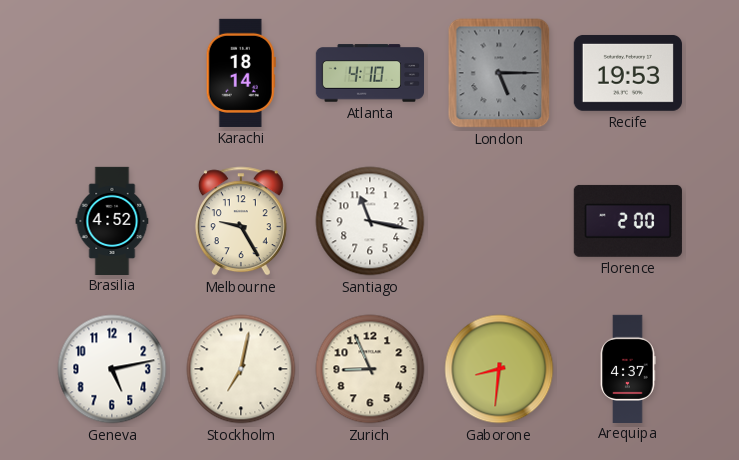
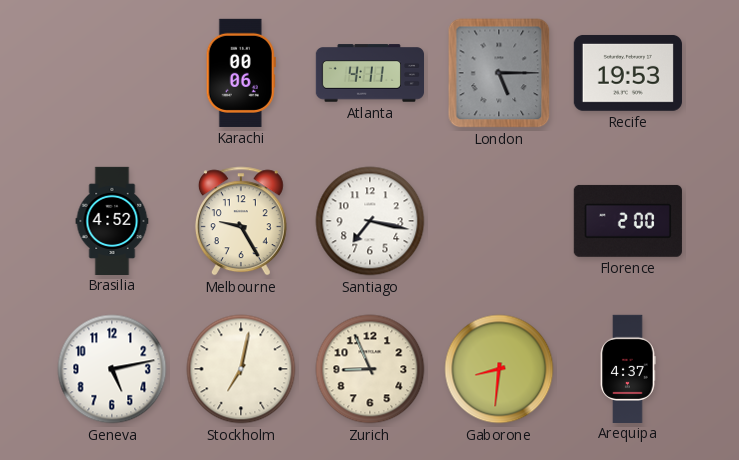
Karachi: 18:14 -> 00:06 (241, 73)
Atlanta: 4:10 -> 4:11 (369, 73)
Santiago: 11:17 -> 7:17 (370, 221)
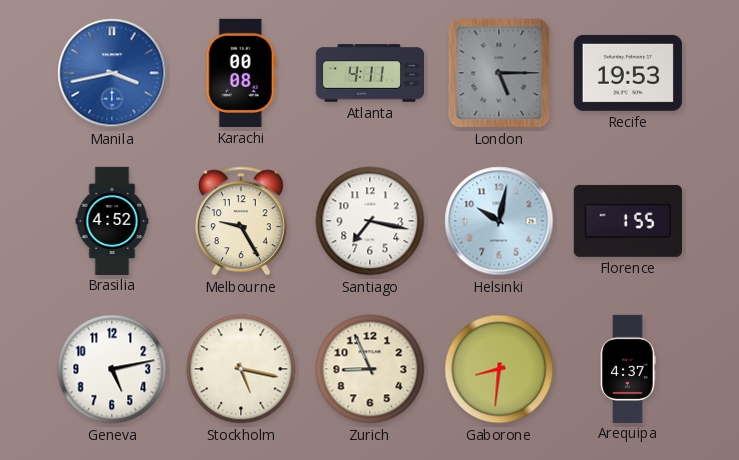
Manila: none -> 3:43 (112, 73)
Karachi: 00:06 -> 00:08 (241, 73)
Helsinki: none -> 10:02 (499, 221)
Florence: 2:00 -> 1:55 (628, 221)
Stockholm: 7:02 -> 5:17 (241, 369)
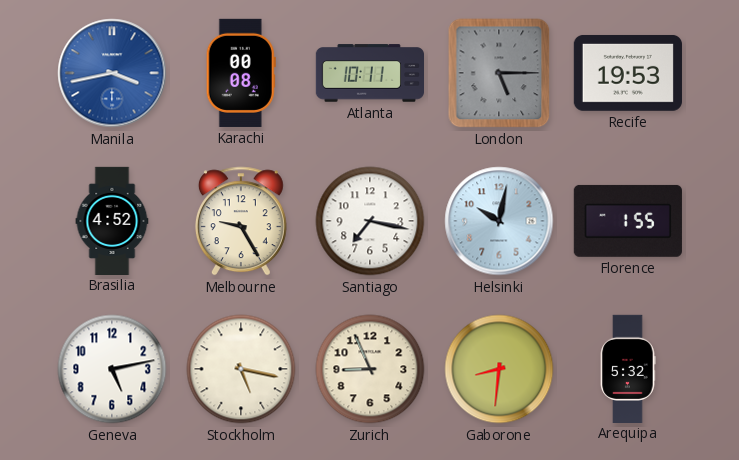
Atlanta: 4:11 -> 10:11 (369, 73)
Arequipa: 4:37 -> 5:32 (628, 368)
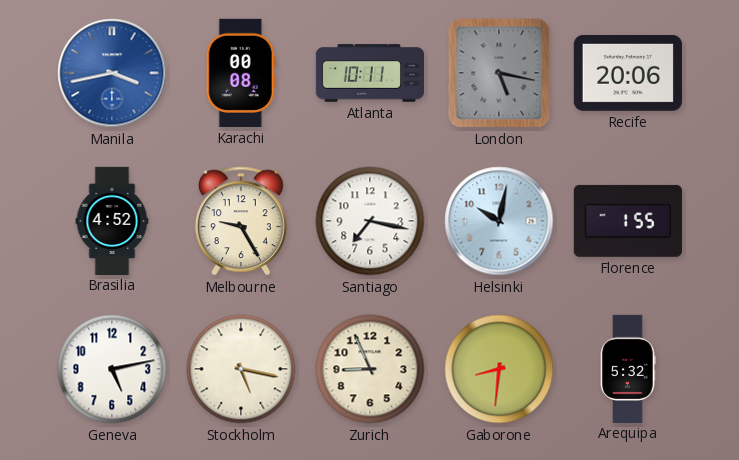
London: 5:15 -> 5:17 (499, 73)
Recife: 19:53 -> 20:06 (628, 73)
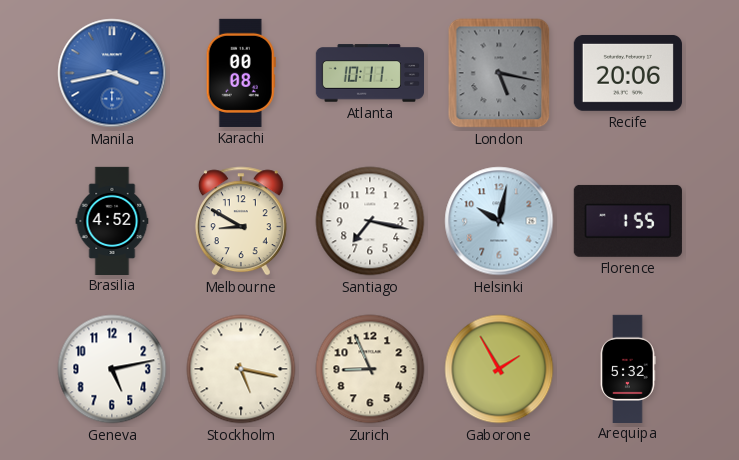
Melbourne: 9:25 -> 8:50 (241, 221)
Gaborone: 8:31 -> 1:55 (499, 369)
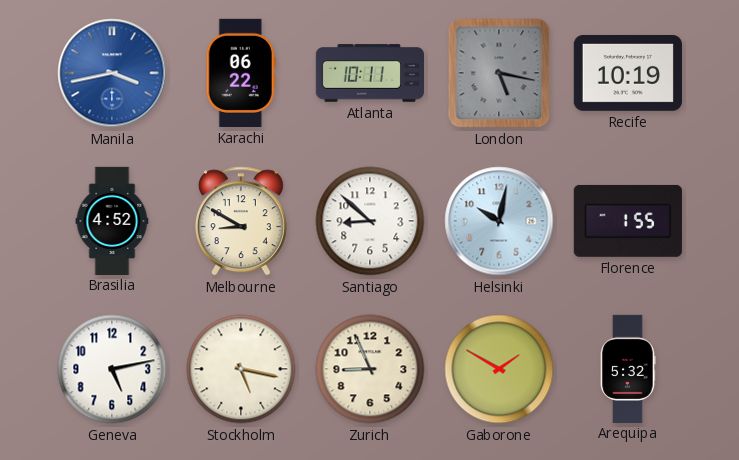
Karachi: 00:08 -> 06:22 (241, 73)
Recife: 20:06 -> 10:19 (628, 73)
Santiago: 7:17 -> 8:52 (370, 221)
Gaborone: 1:55 -> 1:50 (499, 369)
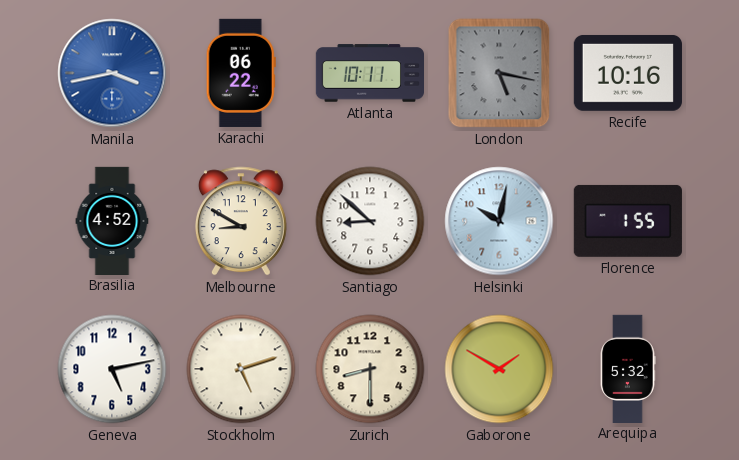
Recife: 10:19 -> 10:16 (628, 73)
Stockholm: 5:17 -> 5:12 (241, 369)
Zurich: 8:56 -> 8:30 (370, 369)
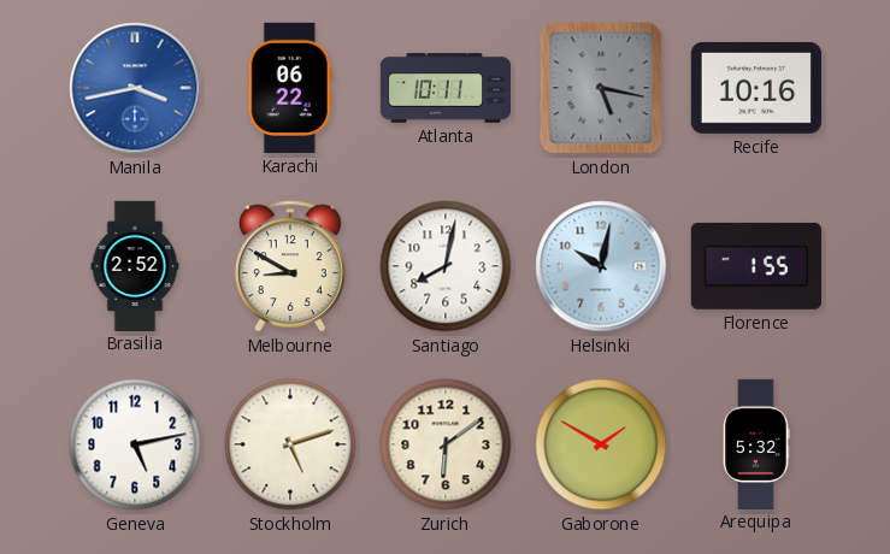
Brasilia: 4:52 -> 2:52 (135, 265)
Santiago: 8:52 -> 8:02 (446, 266)
Zurich: 8:30 -> 6:09 (446, 444)
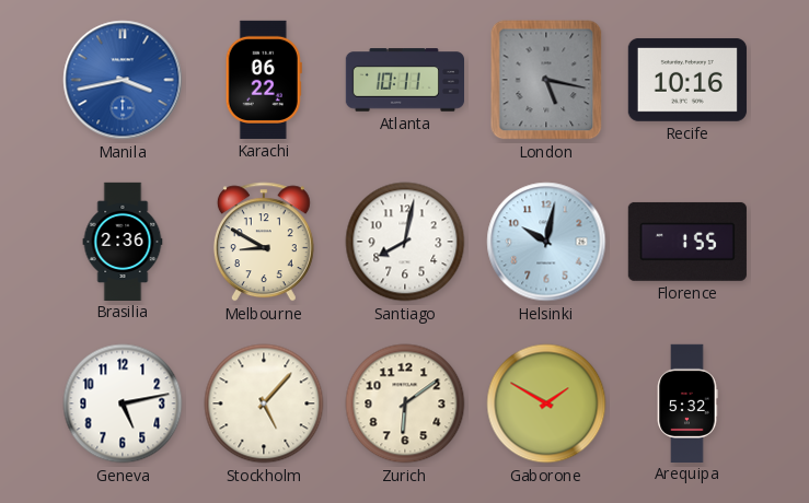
Brasilia: 2:52 -> 2:36 (123, 241)
Stockholm: 5:12 -> 5:07 (264, 403)
